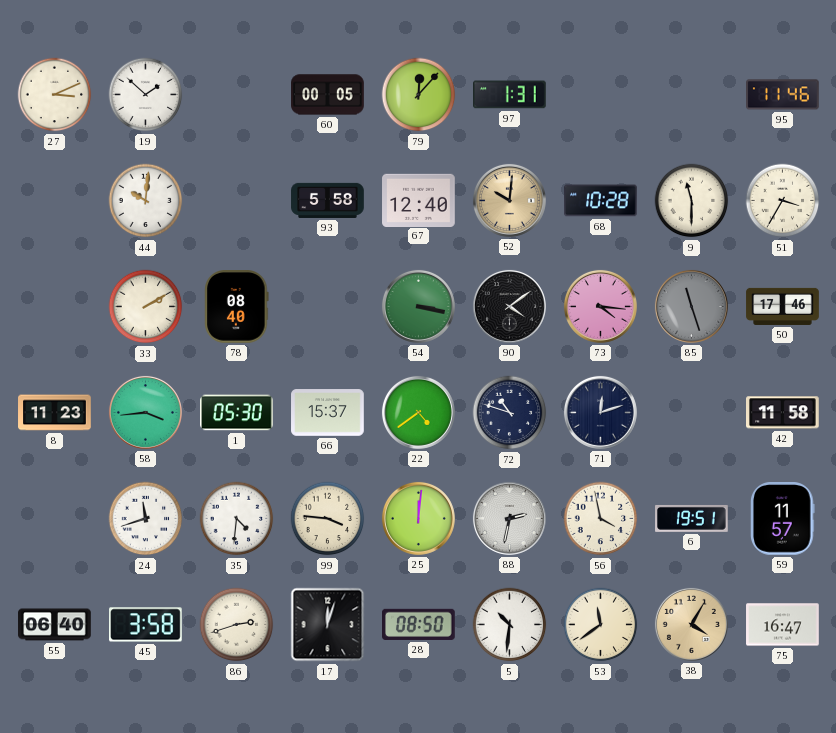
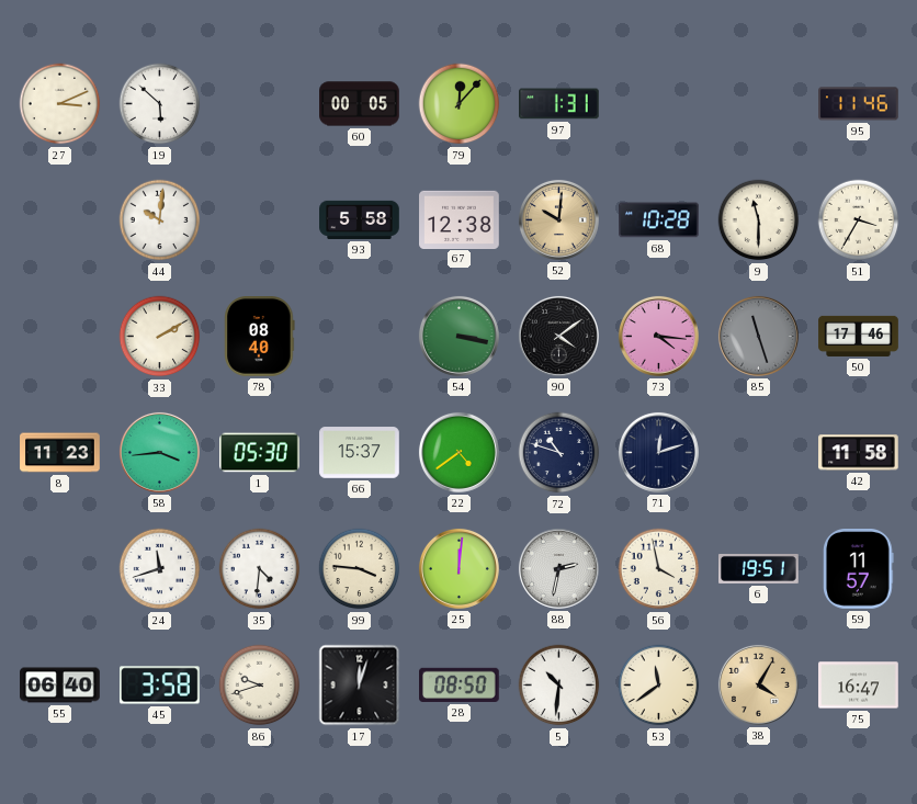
19: 1:52 -> 5:52 (160, 104)
67: 12:40 -> 12:38 (460, 219)
86: 2:42 -> 9:42 (260, 686)
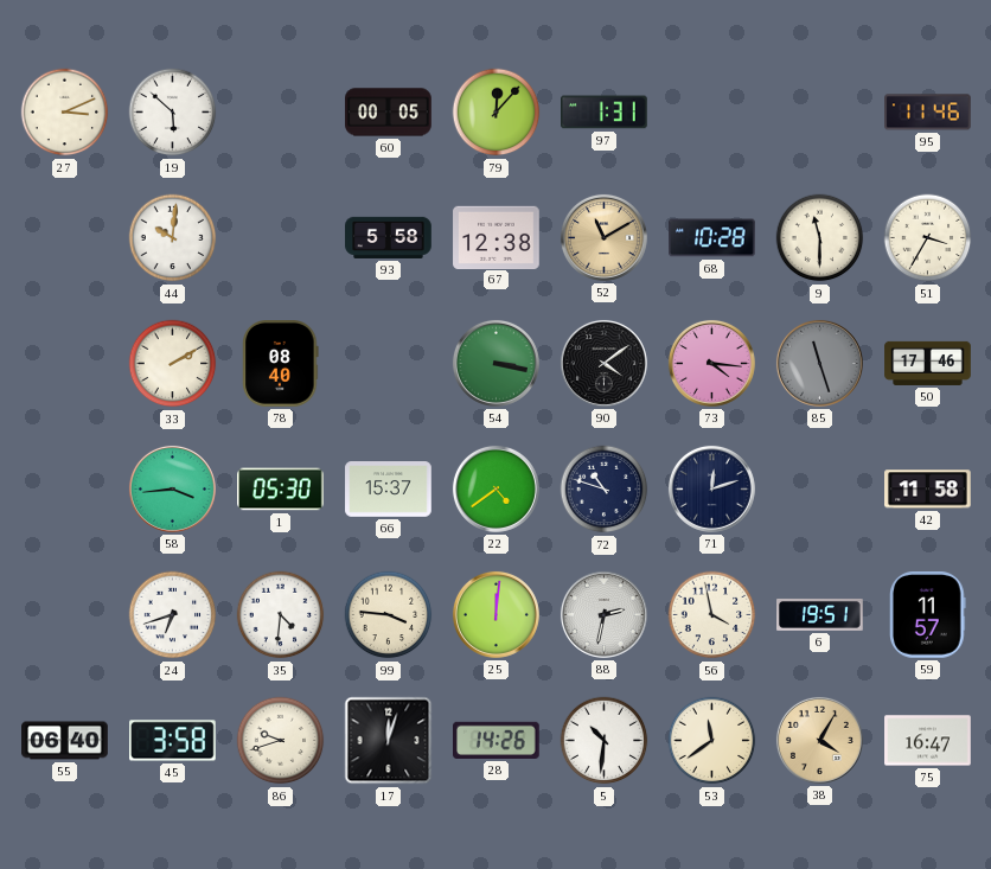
52: 10:01 -> 11:10 (603, 237)
8: 11:23 -> none (60, 453)
24: 11:42 -> 6:42 (173, 615)
28: 08:50 -> 14:26 (497, 740)
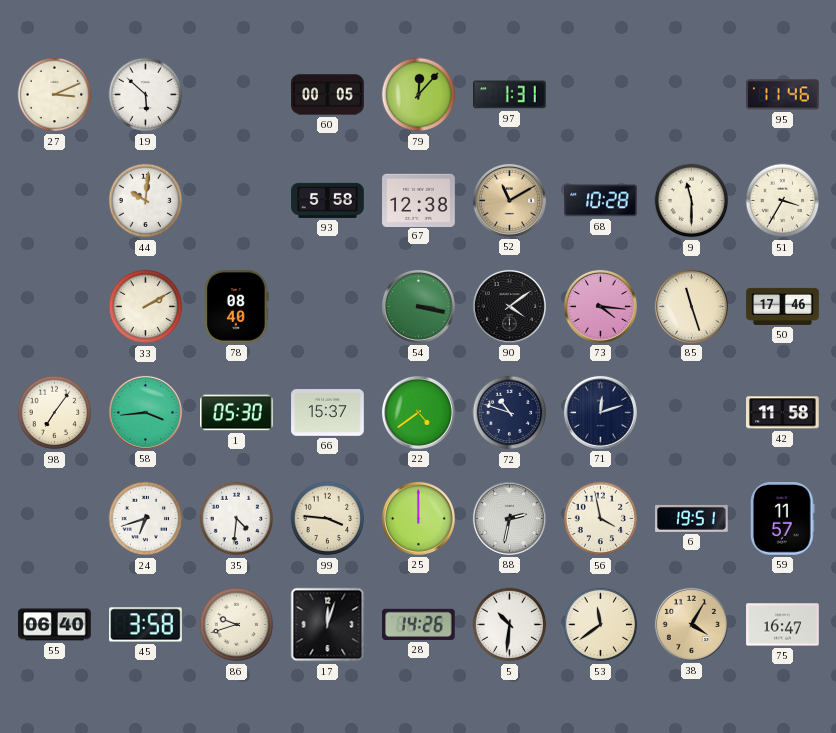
85 dial: grey -> cream (691, 306)
98: none -> 7:06 (55, 413)
25: 12:01 -> 12:00 (418, 518)
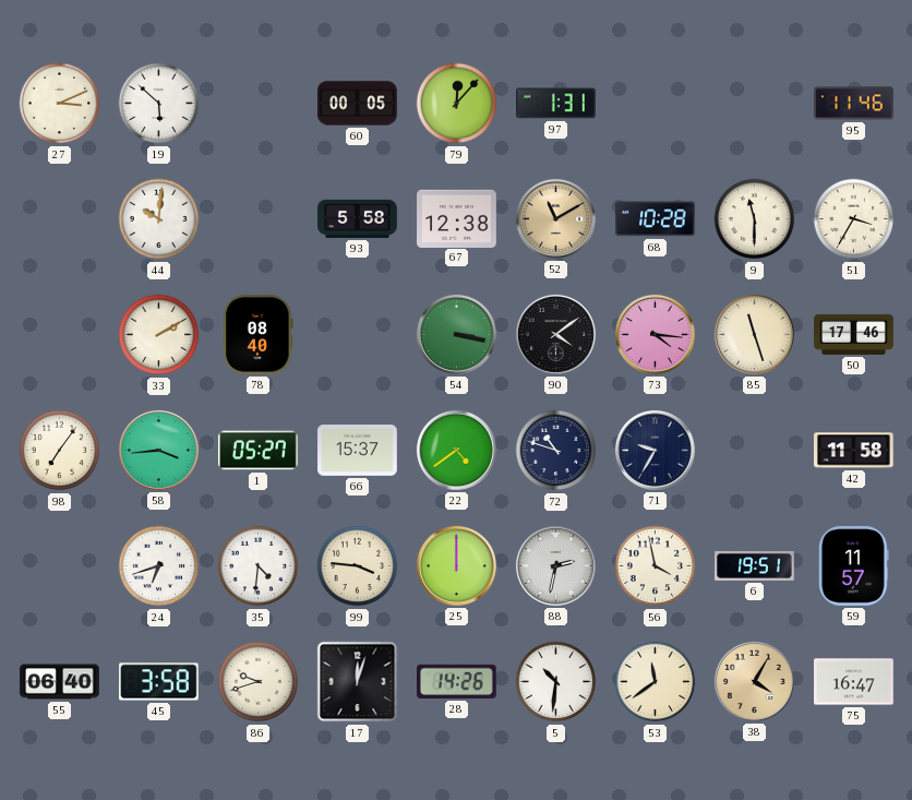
1: 05:30 -> 05:27 (259, 451)
71: 12:12 -> 9:35 (655, 450)
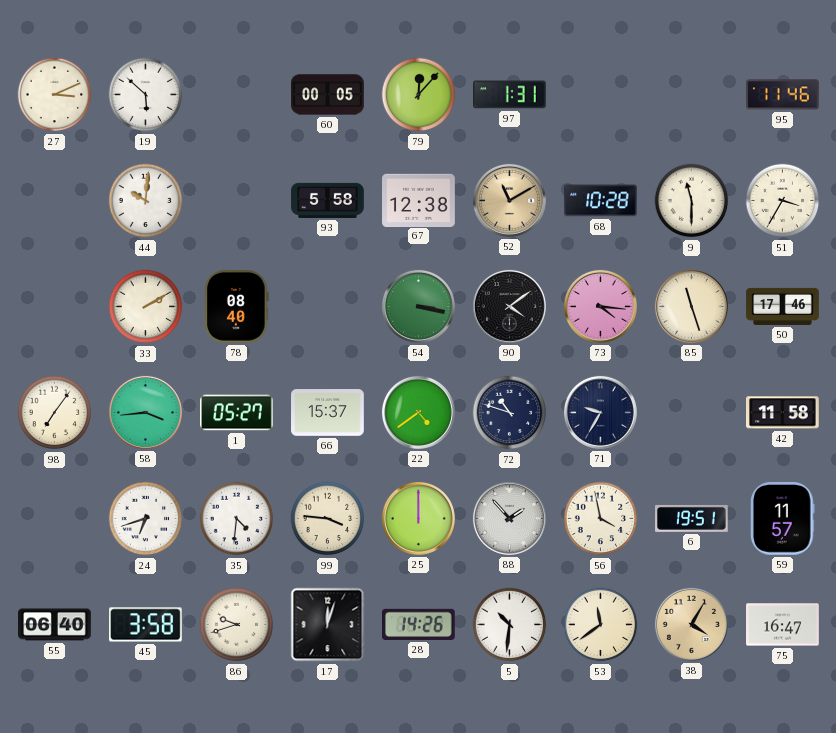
88: 2:32 -> 1:53 (509, 518)
